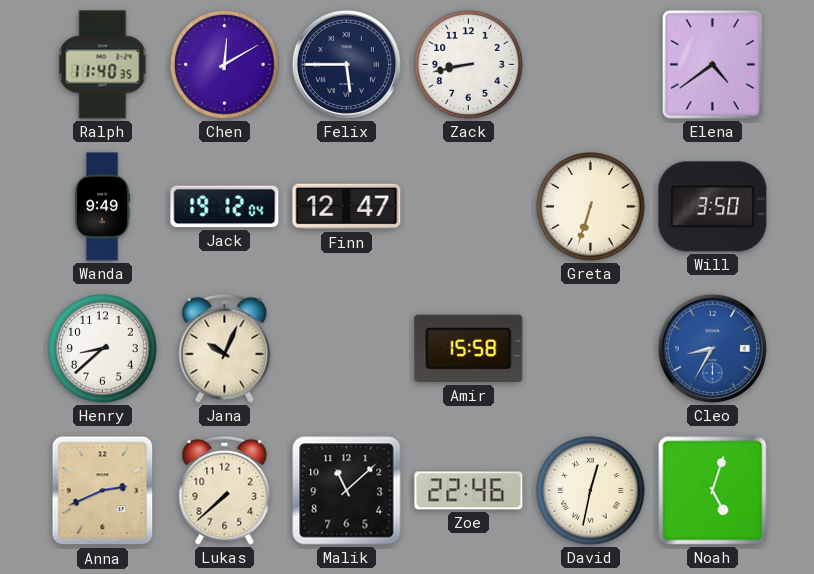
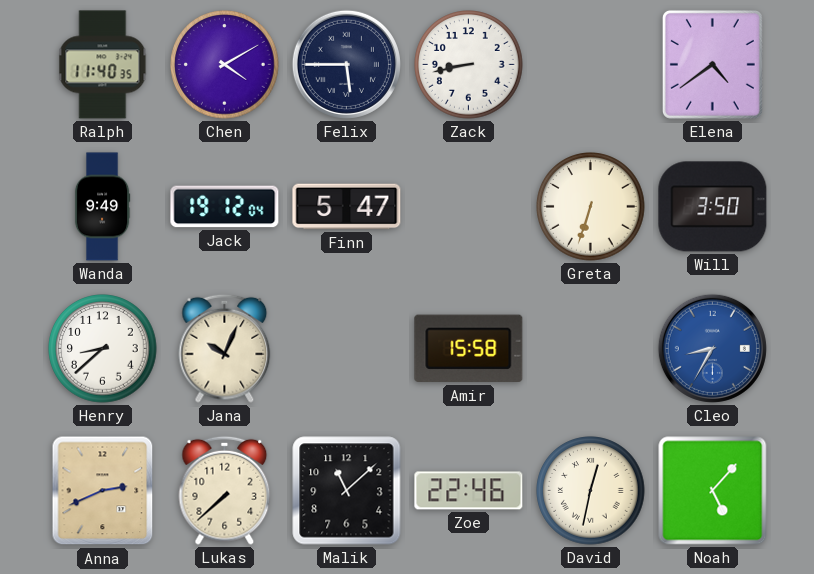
Chen: 12:10 -> 4:10 (225, 65)
Finn: 12:47 -> 5:47 (347, 207)
Noah: 5:03 -> 5:07 (713, 491)
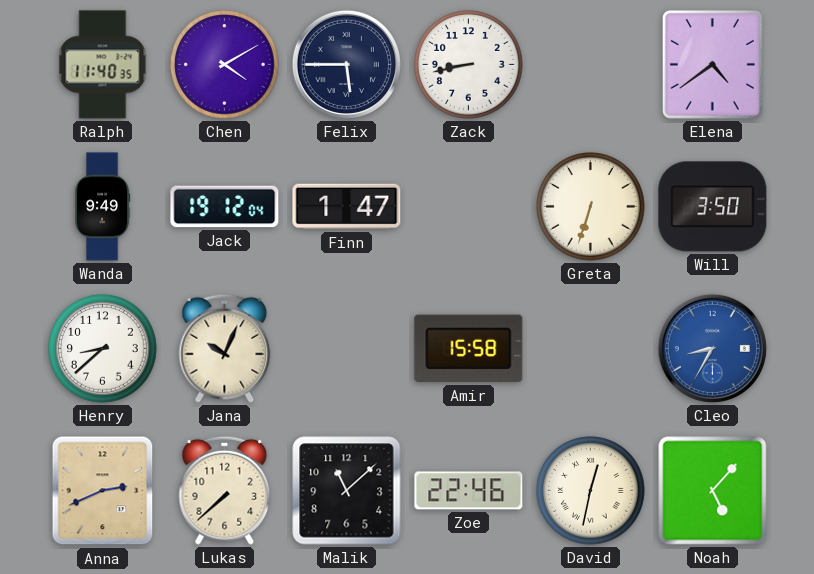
Finn: 5:47 -> 1:47 (347, 207)
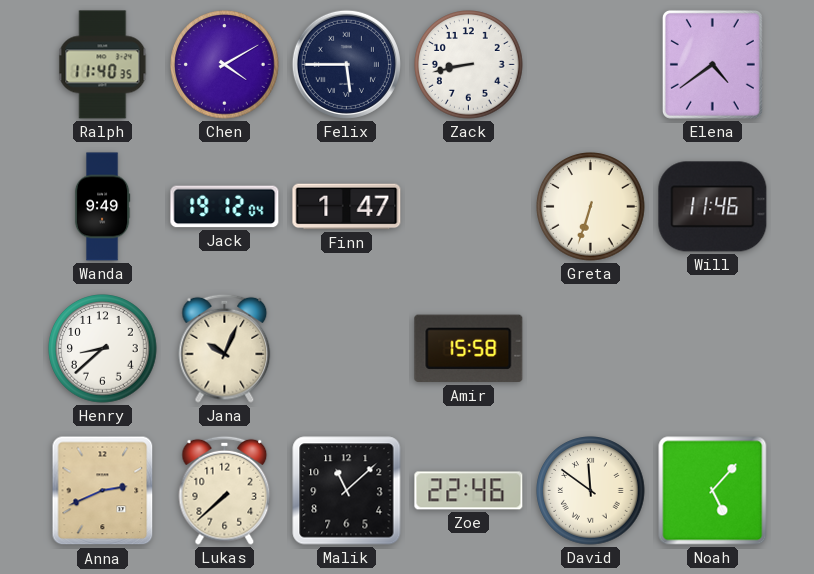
Will: 3:50 -> 11:46 (713, 207)
Cleo: 8:35 -> none (712, 348)
David: 12:32 -> 11:51 (591, 491)
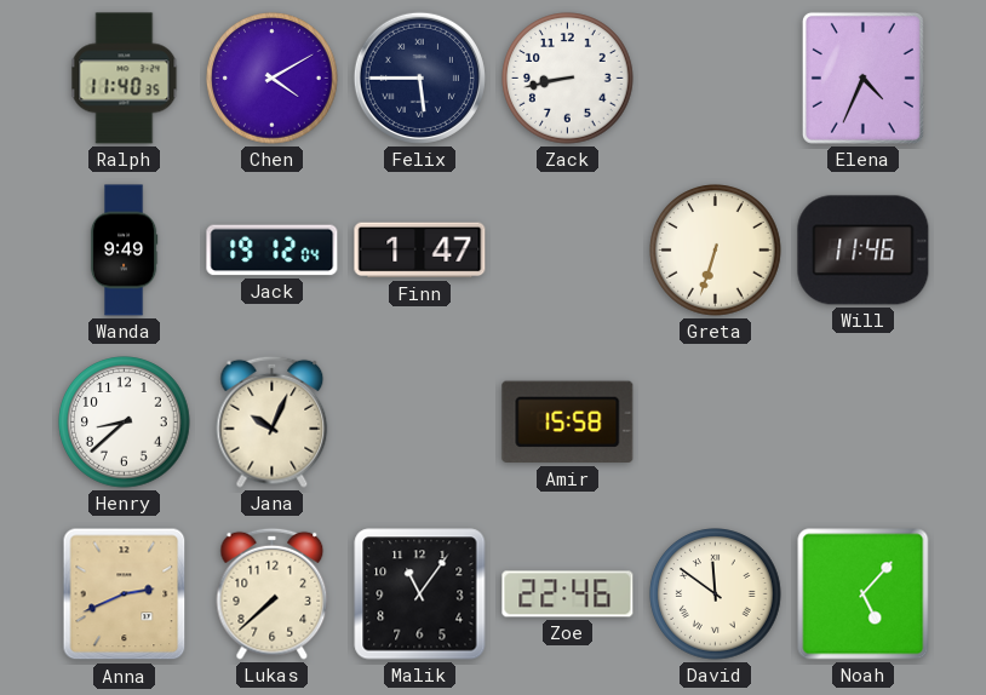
Elena: 4:39 -> 4:34 (862, 77)
Malik: 11:08 -> 11:06 (420, 595)
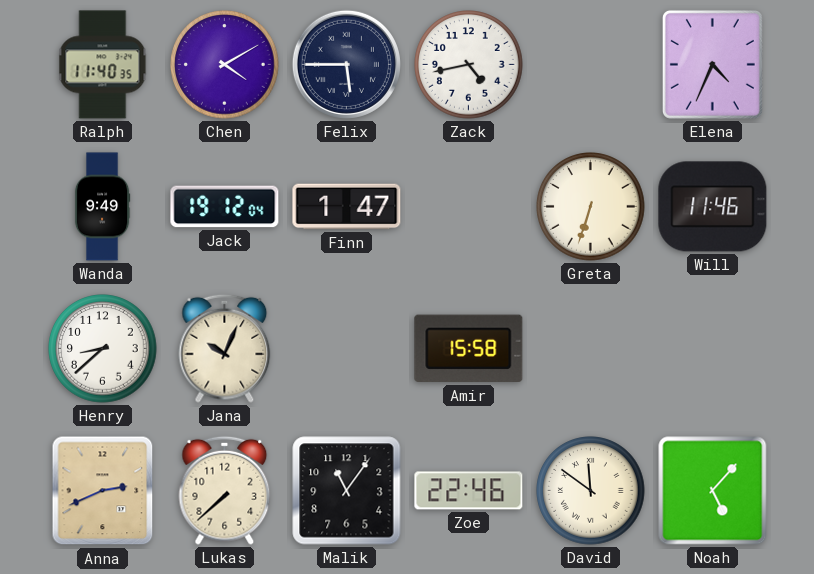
Zack: 8:43 -> 4:43 (469, 65)
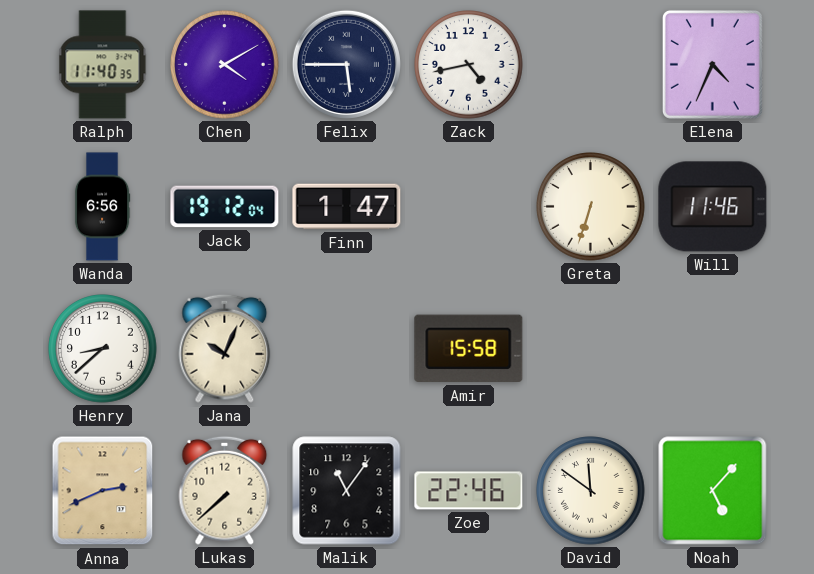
Wanda: 9:49 -> 6:56 (102, 207)
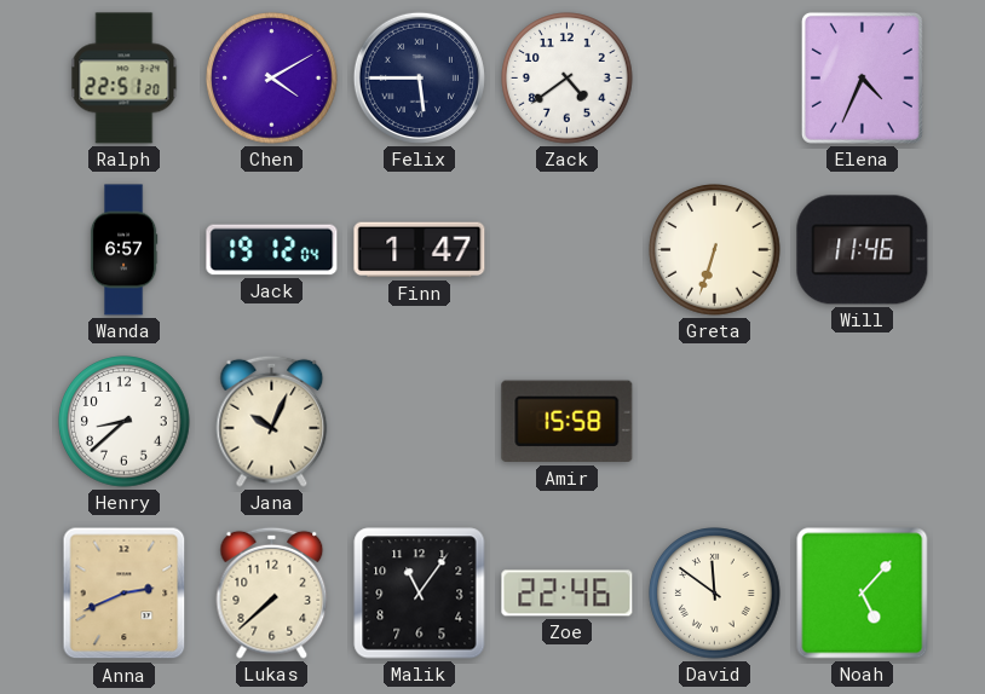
Ralph: 11:40 -> 22:51 (125, 79)
Zack: 4:43 -> 4:39 (568, 79)
Wanda: 6:56 -> 6:57 (123, 250)
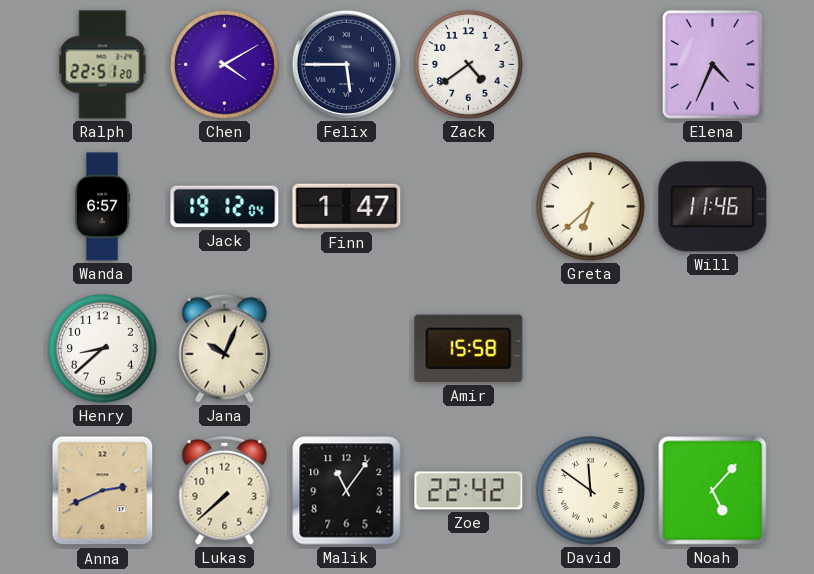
Greta: 6:33 -> 6:38 (591, 207)
Zoe: 22:46 -> 22:42 (469, 491)
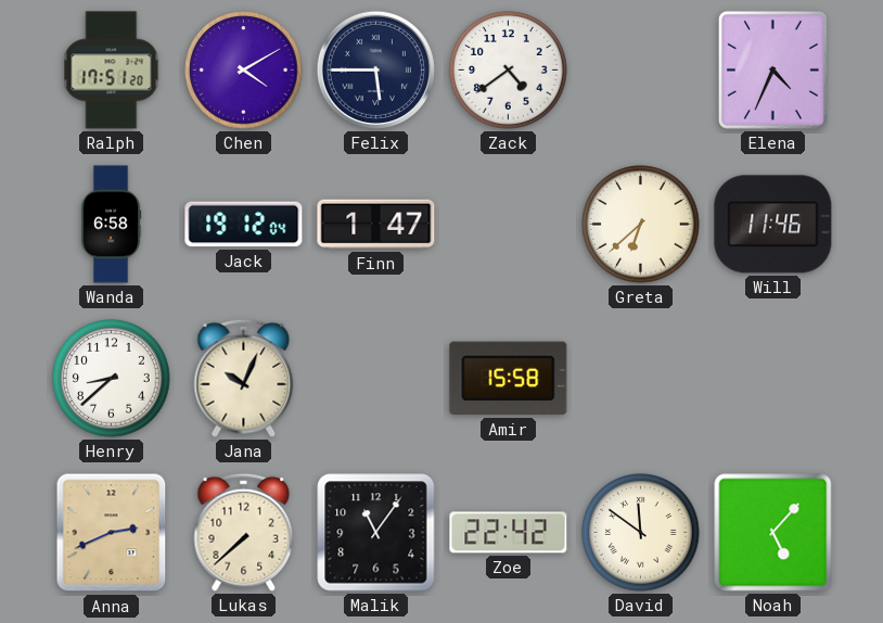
Ralph: 22:51 -> 17:51 (112, 71)
Wanda: 6:57 -> 6:58 (111, 225)
